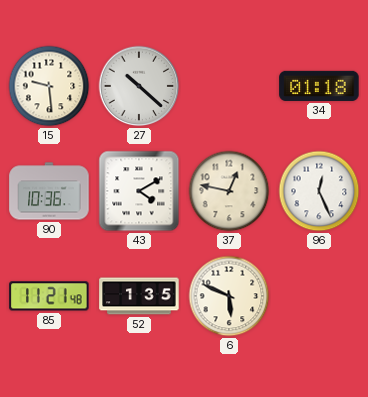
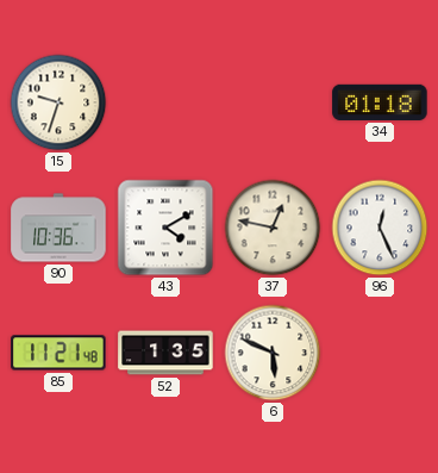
15: 9:29 -> 9:33 (58, 102)
27: 10:22 -> none (139, 86)
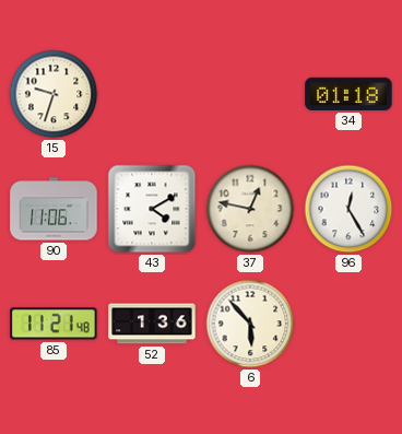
90: 10:36 -> 11:06 (54, 209)
96: 12:26 -> 12:25 (348, 209)
52: 1:35 -> 1:36 (152, 324)
6: 5:49 -> 5:53 (250, 324)
